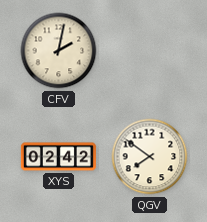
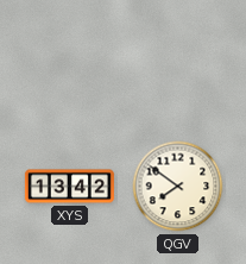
CFV: 2:02 -> none (59, 51)
XYS: 02:42 -> 13:42 (69, 187)
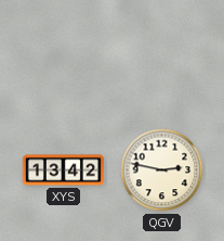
QGV: 7:51 -> 2:47 (162, 170)
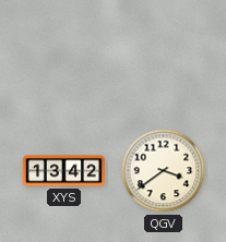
QGV: 2:47 -> 3:39 (164, 171)
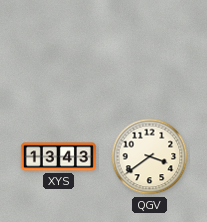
XYS: 13:42 -> 13:43 (58, 157)
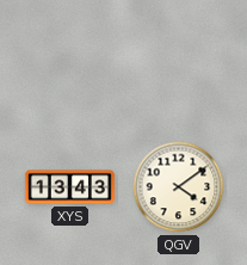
QGV: 3:39 -> 4:09 (179, 187)
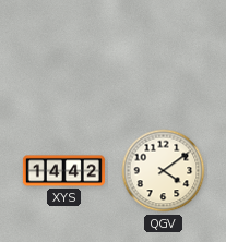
XYS: 13:43 -> 14:42 (63, 171)
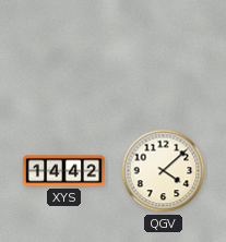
QGV: 4:09 -> 4:08 (164, 171)
